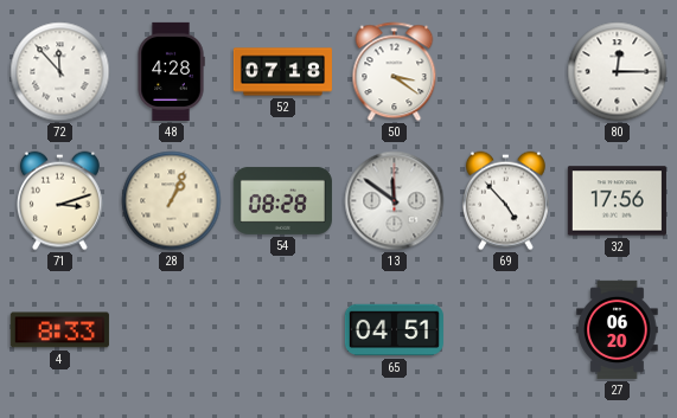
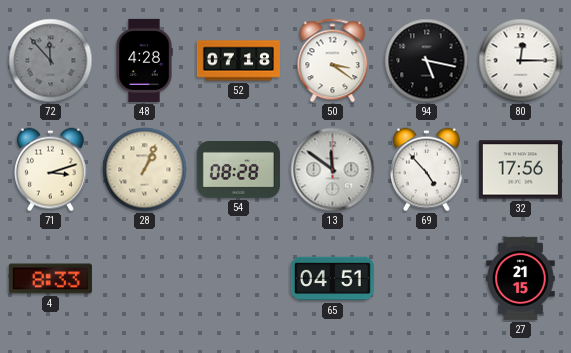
72 dial: white -> grey (51, 61)
94: none -> 5:17 (427, 61)
27: 06:20 -> 21:15 (521, 278)
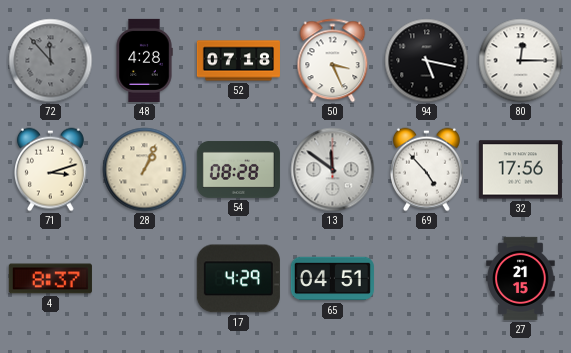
50: 3:21 -> 3:26 (333, 61)
4: 8:33 -> 8:37 (50, 279)
17: none -> 4:29 (238, 279)
